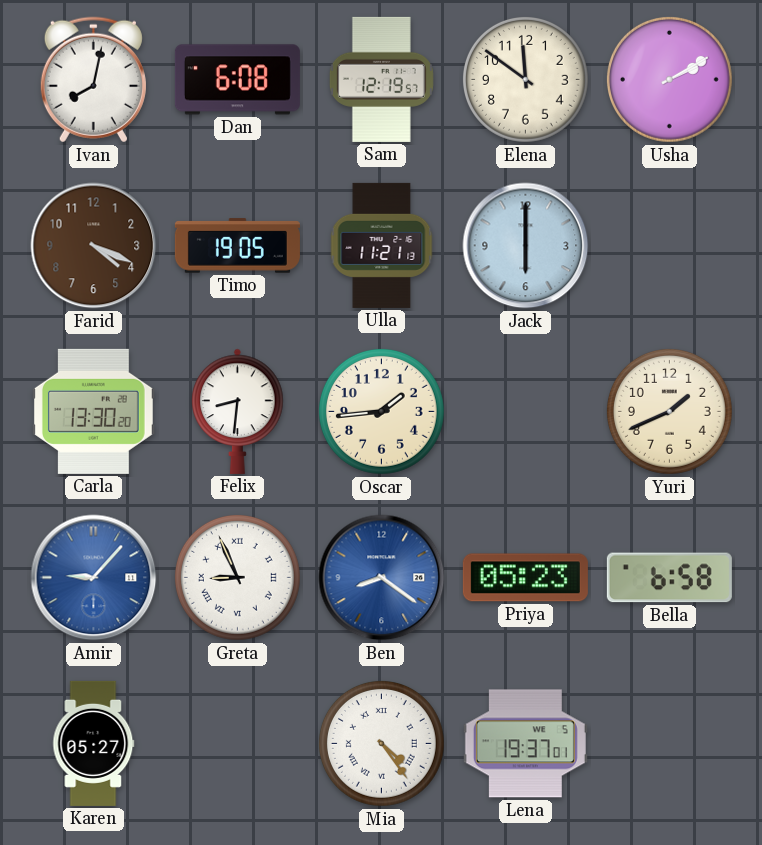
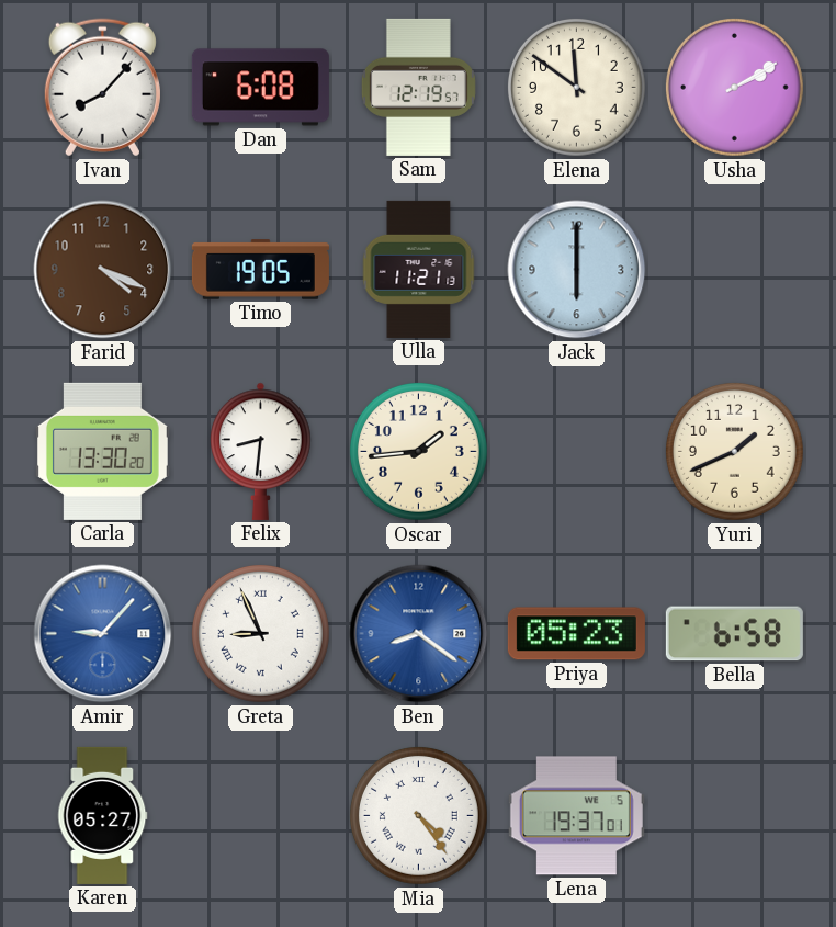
Ivan: 8:02 -> 8:07 (102, 88)
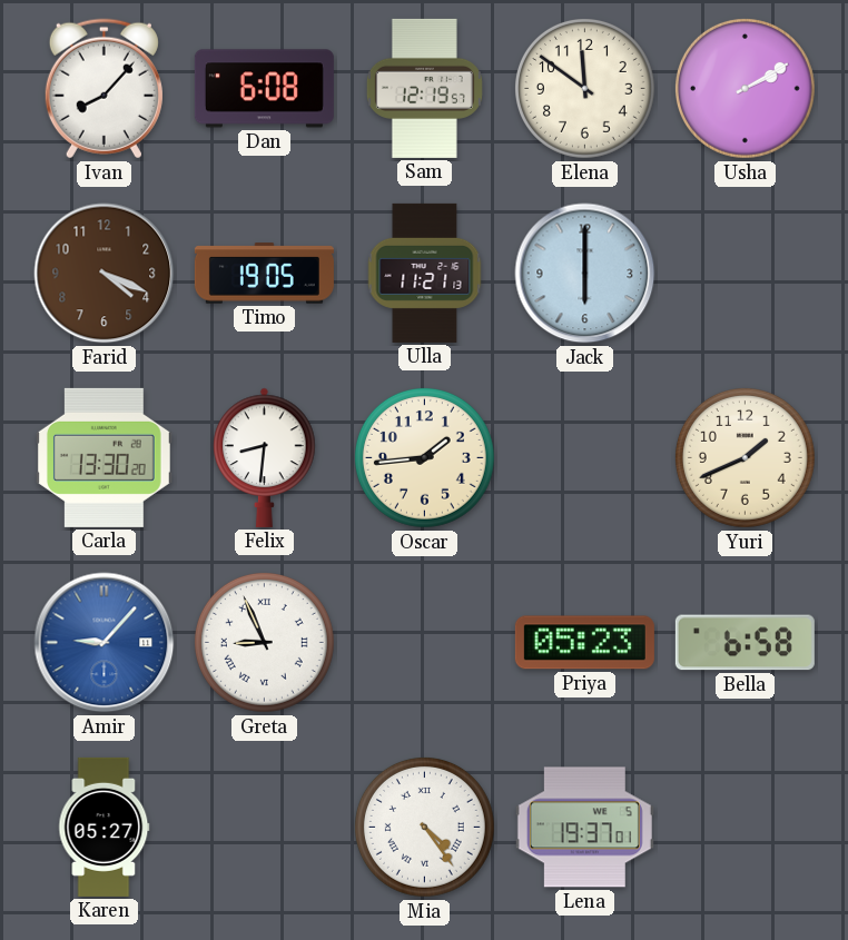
Ben: 8:21 -> none (419, 634)
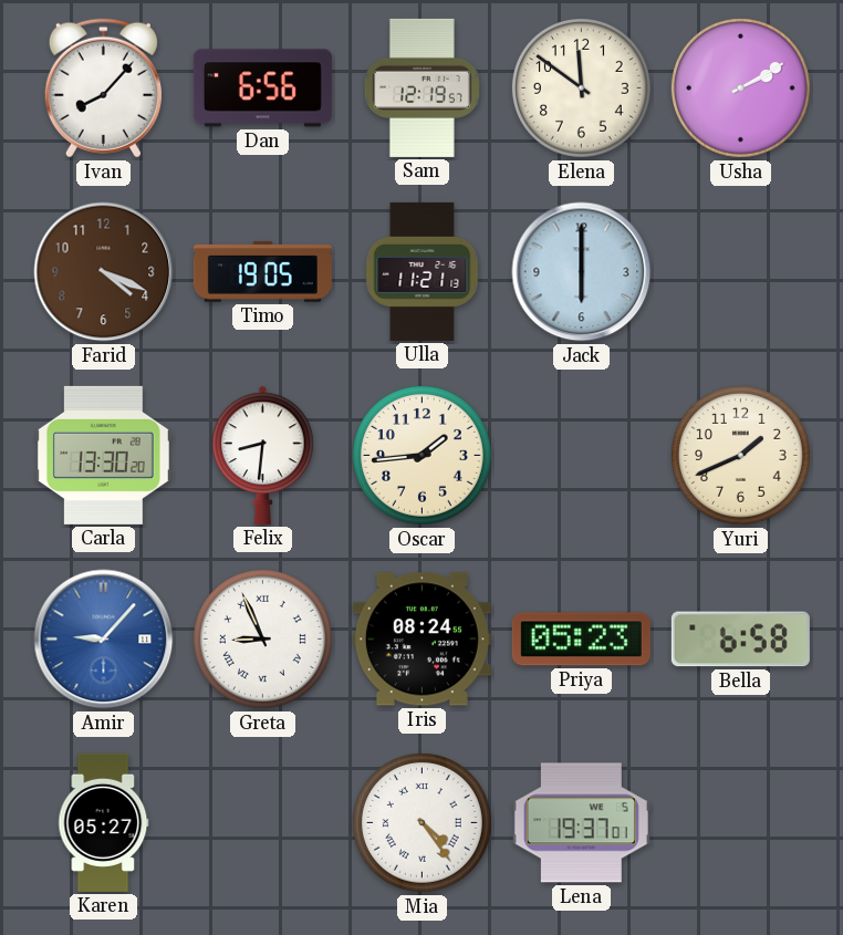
Dan: 6:08 -> 6:56 (262, 89)
Iris: none -> 08:24 (421, 640)
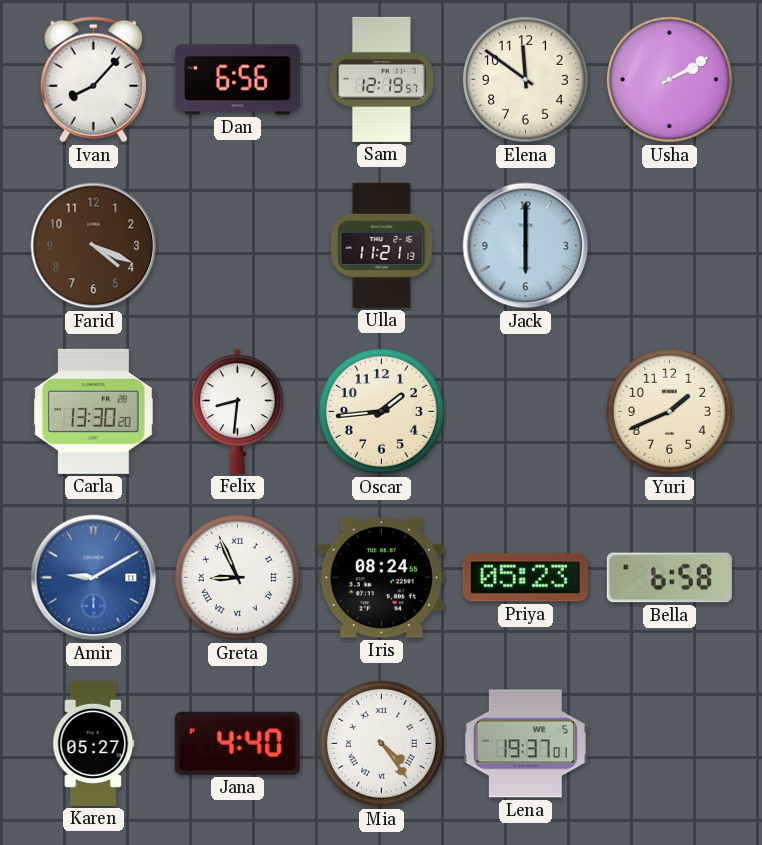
Timo: 19:05 -> none (262, 272)
Amir: 9:07 -> 9:10 (94, 578)
Jana: none -> 4:40 (237, 743)
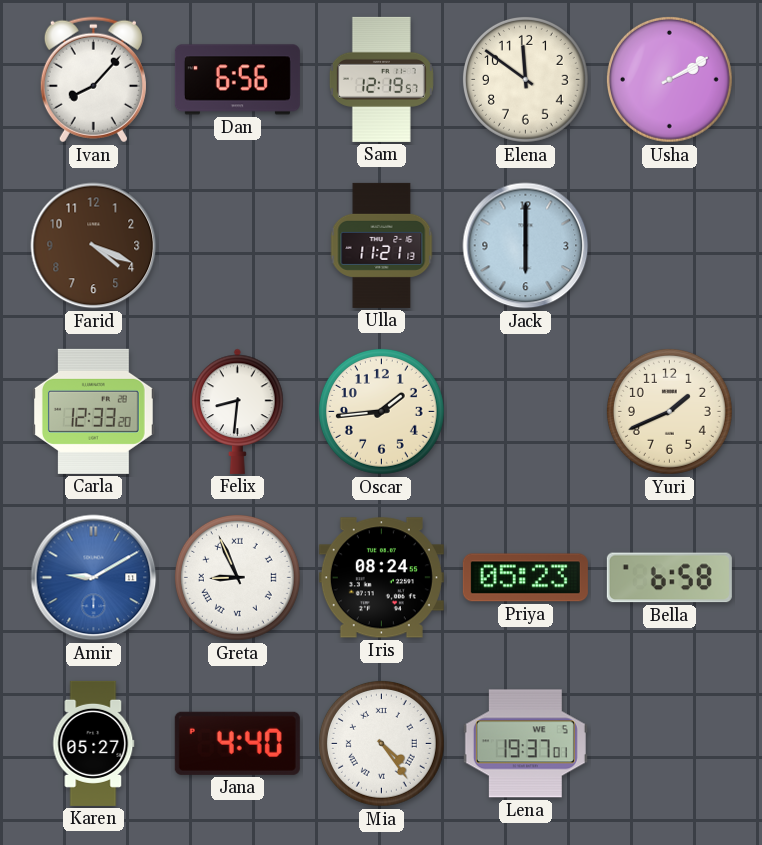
Carla: 13:30 -> 12:33 (93, 411)
